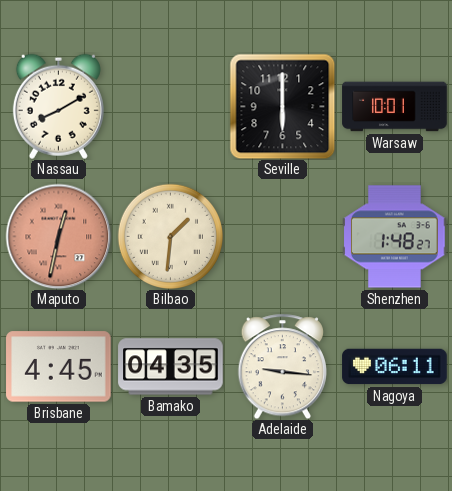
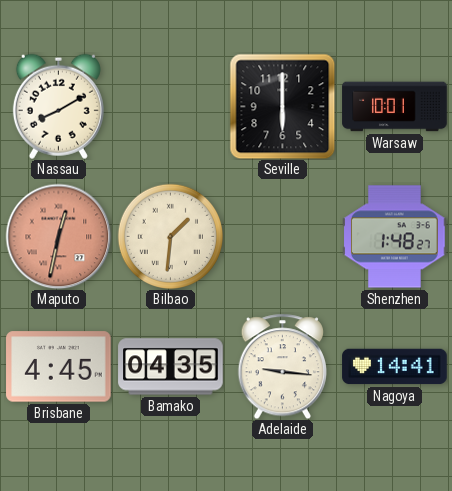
Nagoya: 06:11 -> 14:41 (395, 367)
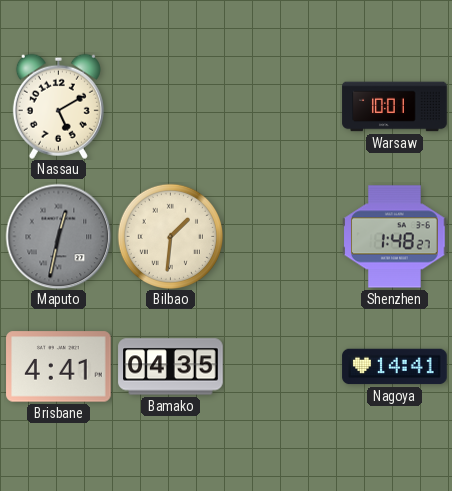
Nassau: 8:10 -> 5:10 (58, 106)
Seville: 6:00 -> none (282, 106)
Maputo dial: salmon -> grey (58, 236)
Brisbane: 4:45 -> 4:41 (59, 367)
Adelaide: 9:16 -> none (282, 366)
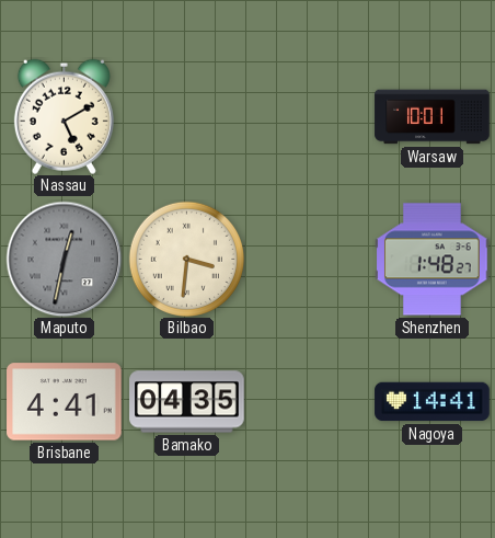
Bilbao: 1:31 -> 3:31 (186, 259)
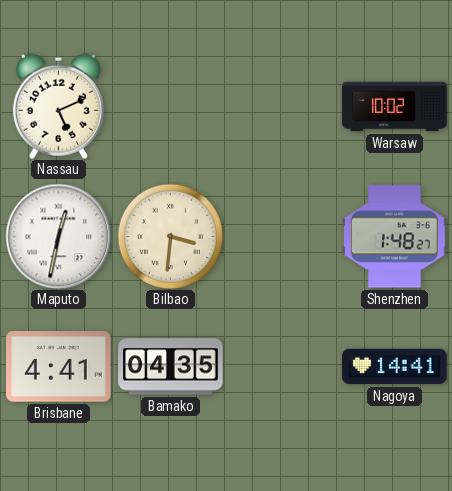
Nassau: 5:10 -> 5:11 (58, 106)
Warsaw: 10:01 -> 10:02 (395, 107)
Maputo dial: grey -> white (58, 236)
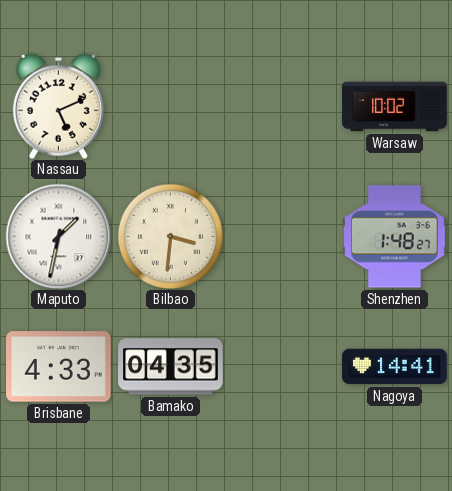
Maputo: 12:32 -> 1:32 (58, 236)
Brisbane: 4:41 -> 4:33 (59, 367)
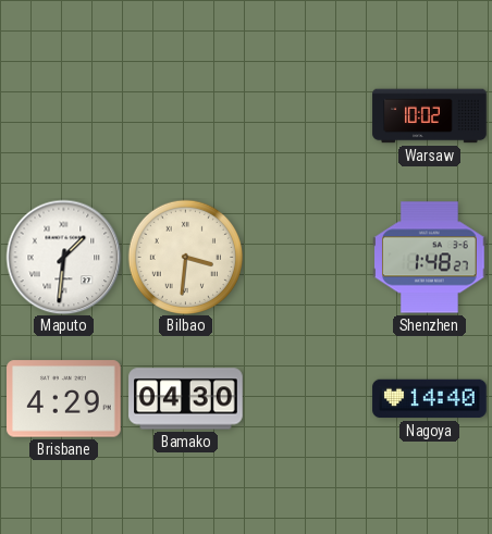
Nassau: 5:11 -> none (58, 106)
Maputo: 1:32 -> 1:31 (63, 257)
Brisbane: 4:33 -> 4:29 (64, 399)
Bamako: 04:35 -> 04:30 (186, 399)
Nagoya: 14:41 -> 14:40 (430, 399)
